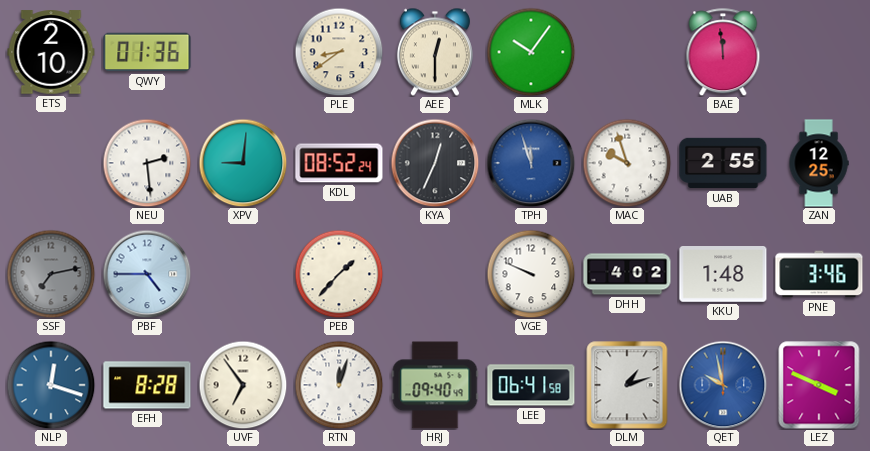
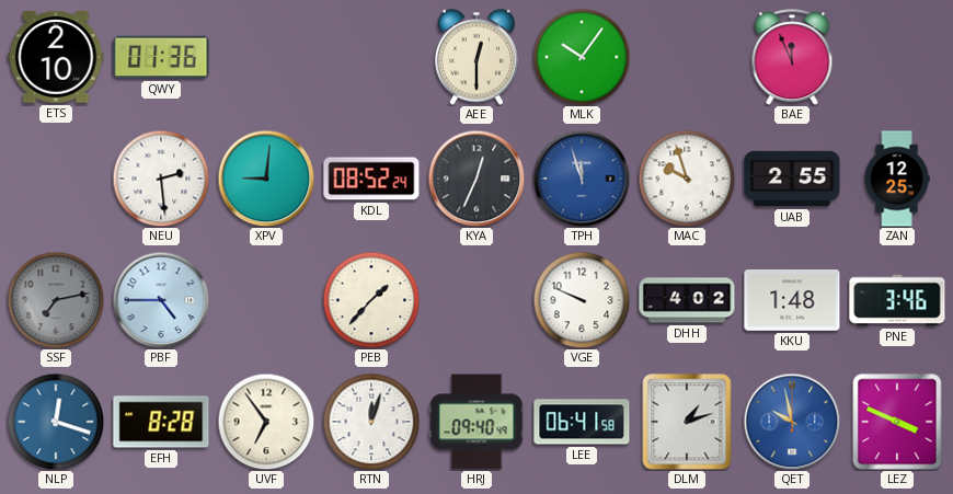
PLE: 8:39 -> none (339, 52)
BAE: 11:59 -> 11:56 (792, 57)
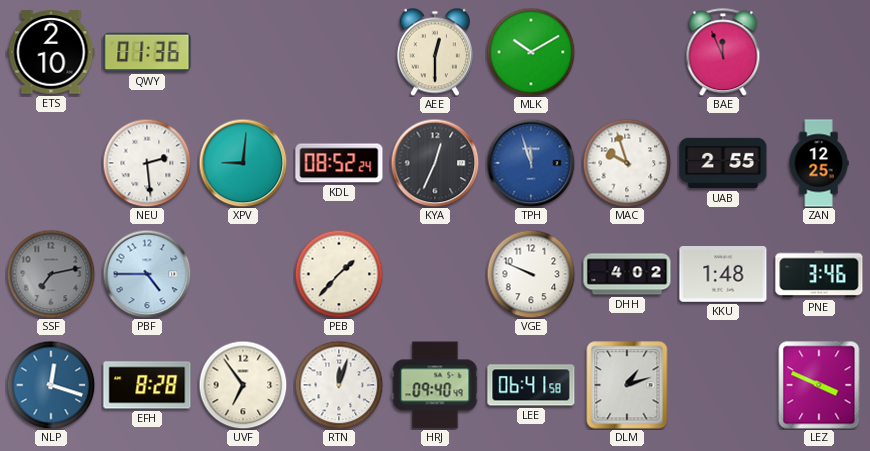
MLK: 10:06 -> 10:10 (531, 52)
QET: 9:58 -> none (792, 422)
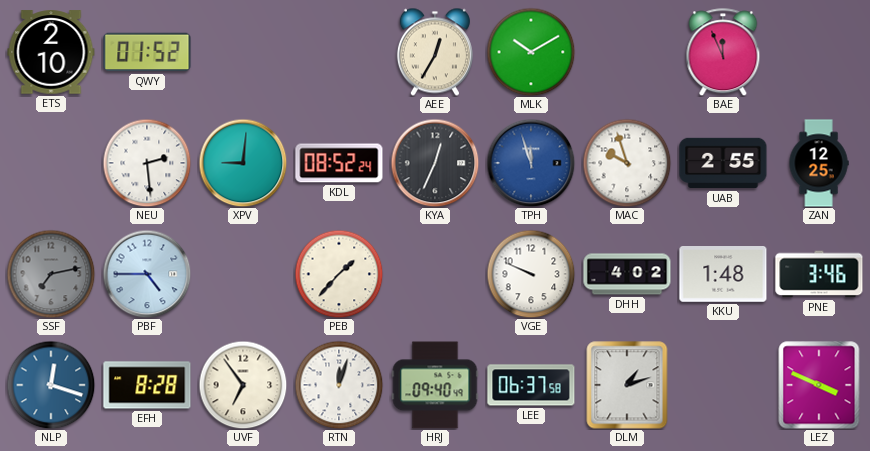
QWY: 01:36 -> 01:52 (147, 52)
AEE: 12:30 -> 12:35 (435, 52)
LEE: 06:41 -> 06:37 (531, 385)
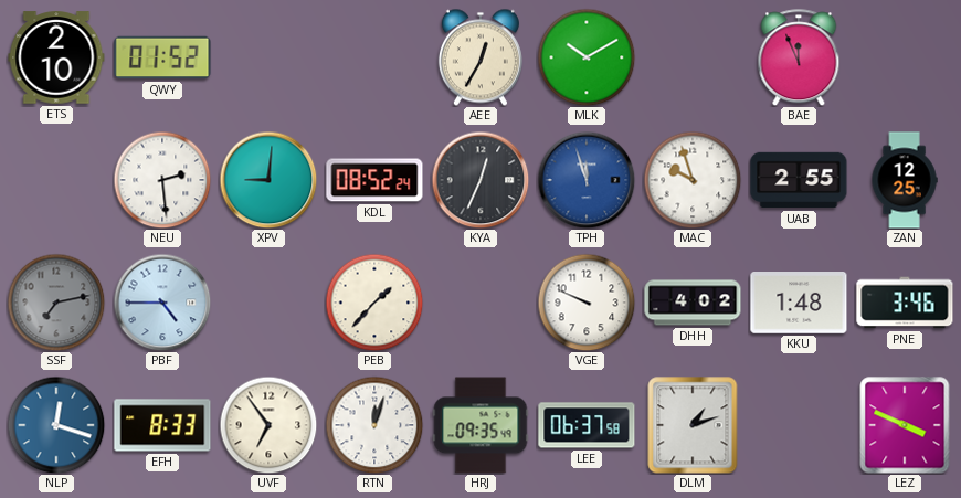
EFH: 8:28 -> 8:33 (162, 425)
HRJ: 09:40 -> 09:35 (480, 425)
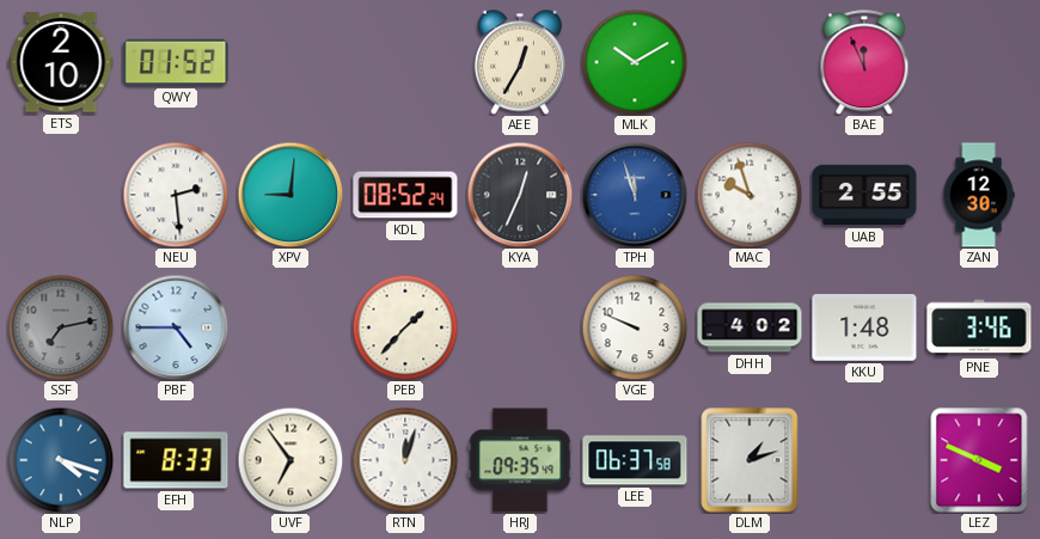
ZAN: 12:25 -> 12:30 (979, 195)
NLP: 12:18 -> 4:18 (61, 460)
